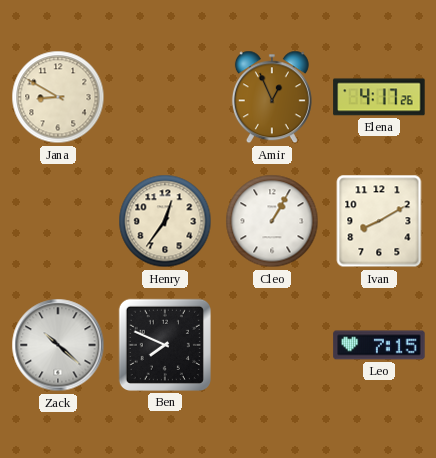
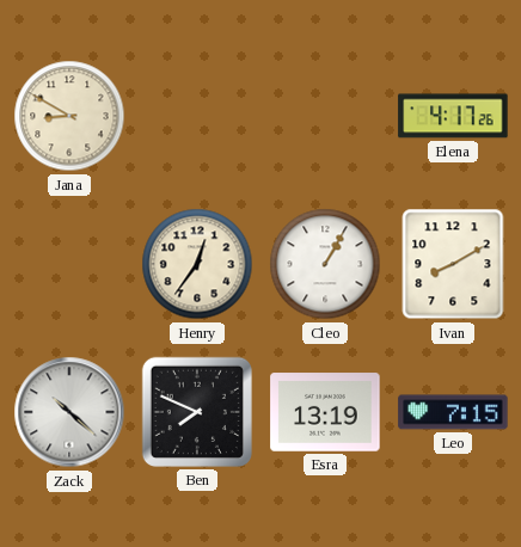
Amir: 12:56 -> none (272, 97)
Esra: none -> 13:19 (325, 412)
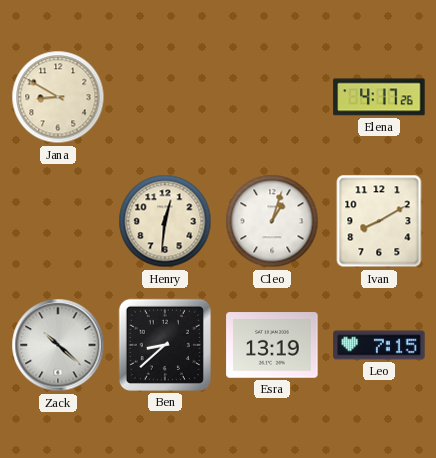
Henry: 12:36 -> 12:31 (165, 221)
Cleo: 1:05 -> 1:03 (272, 221)
Ben: 7:49 -> 8:38 (165, 345)
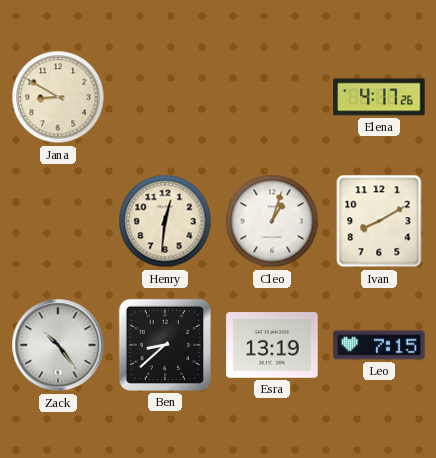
Zack: 10:22 -> 10:24 (58, 345)
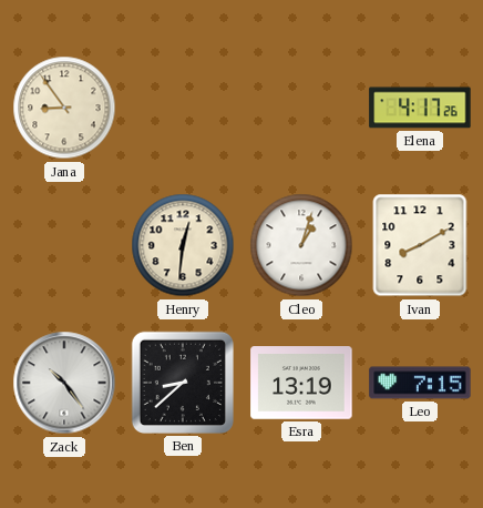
Jana: 8:50 -> 8:54 (64, 108)
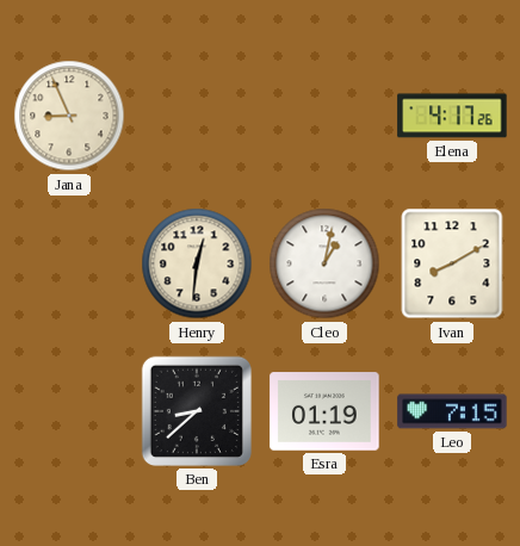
Jana: 8:54 -> 8:56 (69, 116)
Cleo: 1:03 -> 1:02 (324, 263)
Zack: 10:24 -> none (64, 383)
Esra: 13:19 -> 01:19 (324, 411)
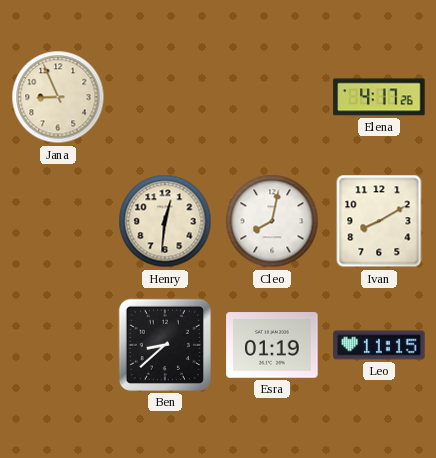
Cleo: 1:02 -> 8:02 (272, 221)
Leo: 7:15 -> 11:15 (379, 345)
